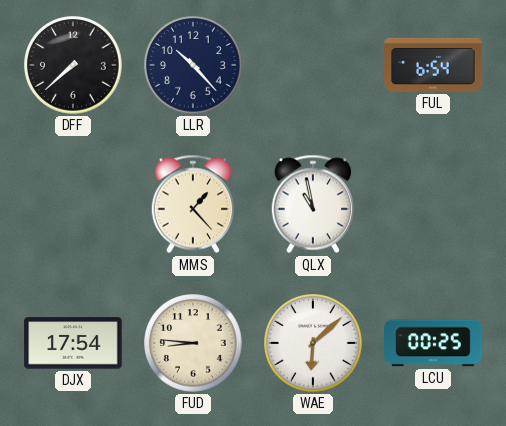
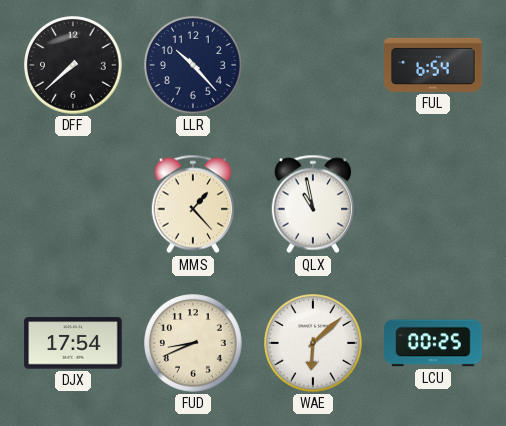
FUD: 8:46 -> 8:41 (193, 343)
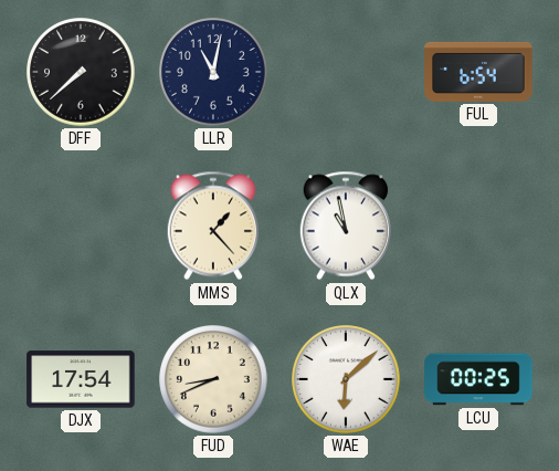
LLR: 10:23 -> 11:02 (213, 72)
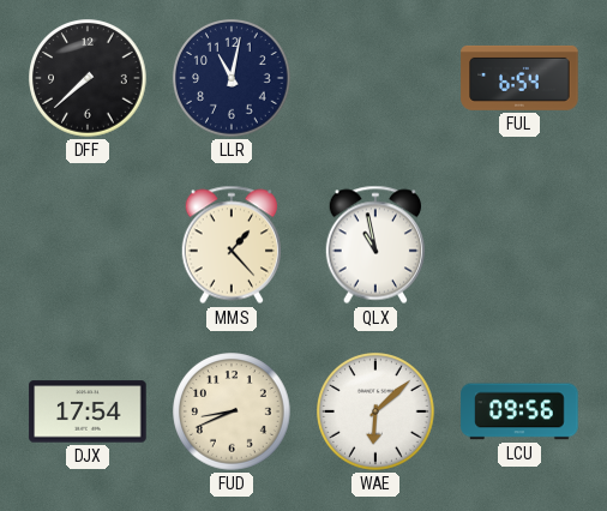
LCU: 00:25 -> 09:56 (519, 411)
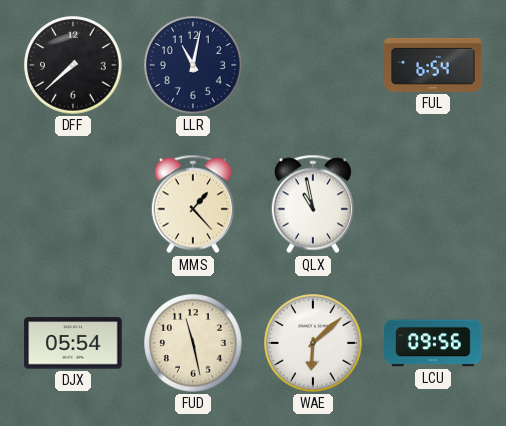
DJX: 17:54 -> 05:54 (73, 343)
FUD: 8:41 -> 11:28 (193, 343)
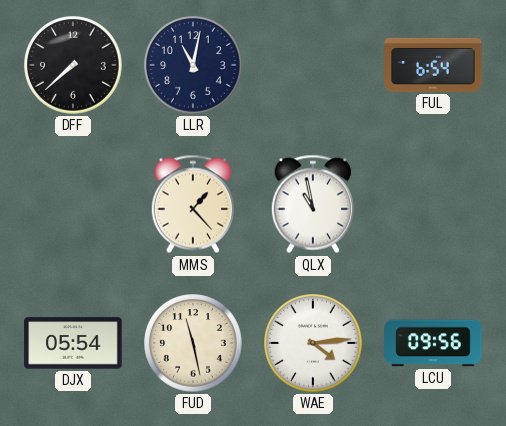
WAE: 6:08 -> 4:14 (313, 343)
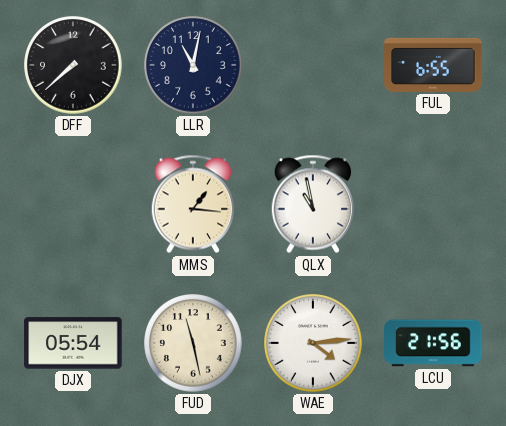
FUL: 6:54 -> 6:55 (433, 65)
MMS: 1:23 -> 1:16 (192, 204)
LCU: 09:56 -> 21:56 (433, 343)
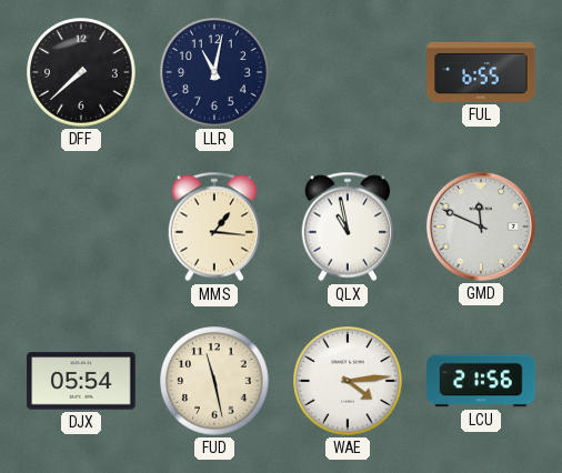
GMD: none -> 11:49 (481, 227)
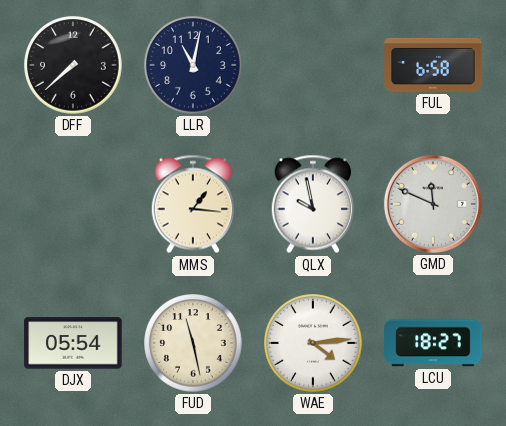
FUL: 6:55 -> 6:58 (433, 65)
QLX: 10:58 -> 9:58 (312, 204)
LCU: 21:56 -> 18:27 (433, 343)
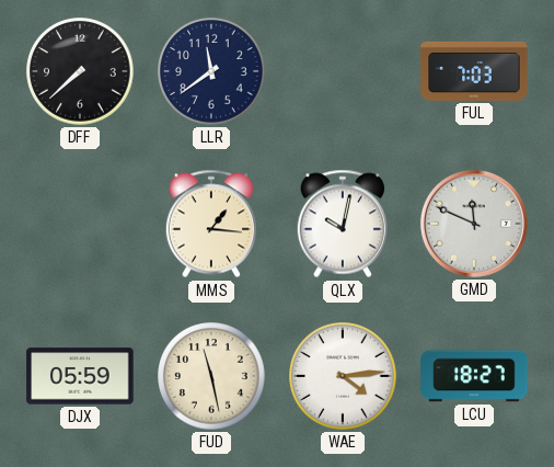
LLR: 11:02 -> 11:39 (211, 71)
FUL: 6:58 -> 7:03 (474, 71)
QLX: 9:58 -> 10:02 (342, 224)
DJX: 05:54 -> 05:59 (80, 376)
